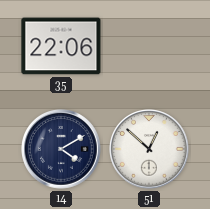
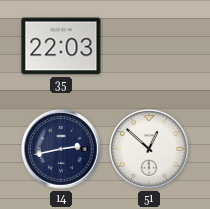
35: 22:06 -> 22:03 (61, 46)
14: 4:10 -> 2:43 (61, 149)
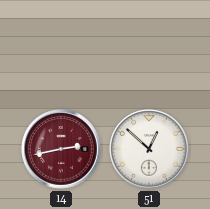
35: 22:03 -> none (61, 46)
14 dial: navy -> burgundy (61, 149)
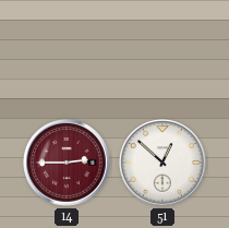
14: 2:43 -> 2:45 (67, 163)
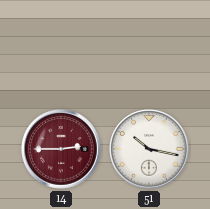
51: 12:52 -> 10:17 (149, 149)
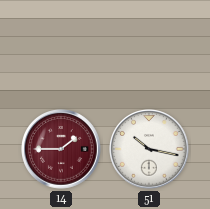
14: 2:45 -> 1:45 (61, 149)
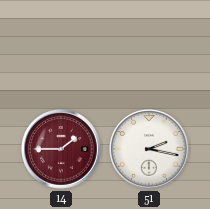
51: 10:17 -> 2:17 (149, 149)
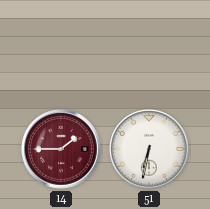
51: 2:17 -> 6:32 (149, 149)
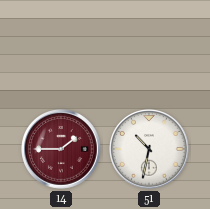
51: 6:32 -> 10:32 (149, 149)
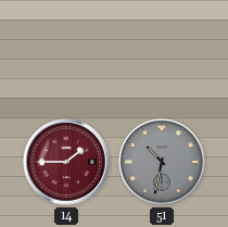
51 dial: white -> grey (162, 162)
